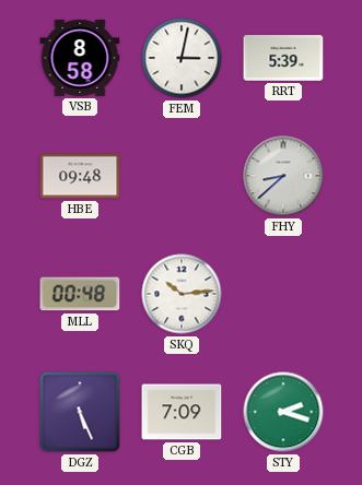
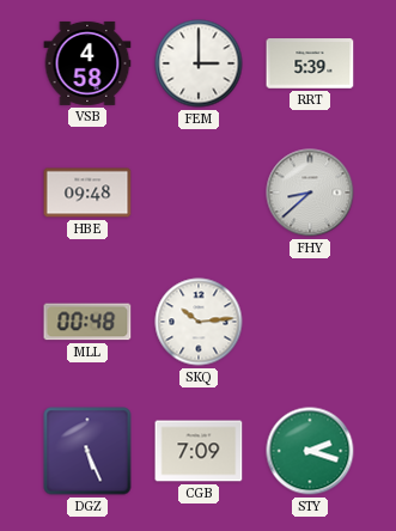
VSB: 8:58 -> 4:58 (87, 63)
FEM: 3:02 -> 3:00 (199, 63)
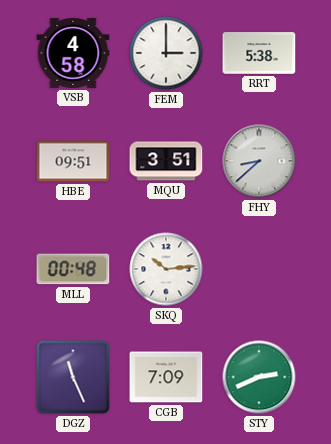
RRT: 5:39 -> 5:38 (259, 53)
HBE: 09:48 -> 09:51 (73, 161)
MQU: none -> 3:51 (166, 161)
DGZ: 5:26 -> 11:26 (73, 377)
STY: 2:18 -> 2:41 (259, 377)
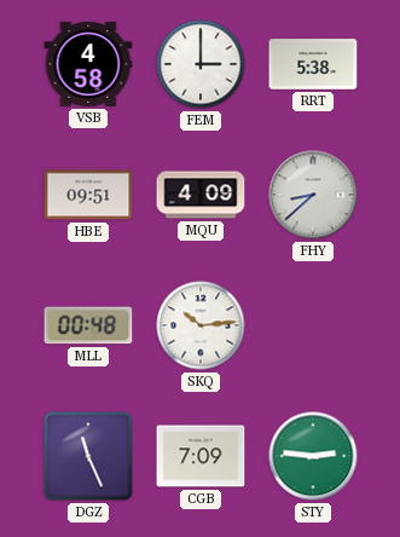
MQU: 3:51 -> 4:09 (201, 195)
STY: 2:41 -> 2:46 (313, 456)
